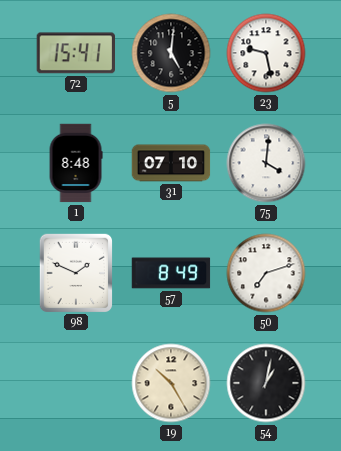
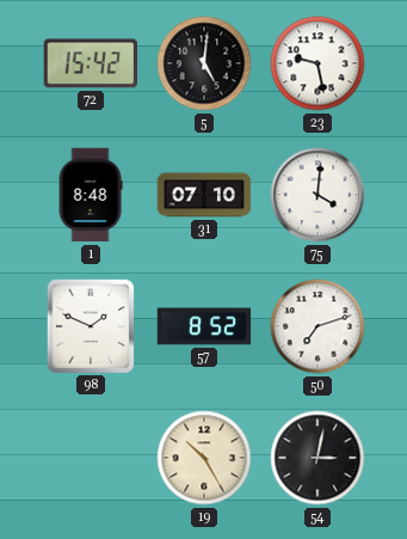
72: 15:41 -> 15:42 (90, 63)
57: 8:49 -> 8:52 (204, 326)
54: 1:02 -> 3:02 (317, 458)
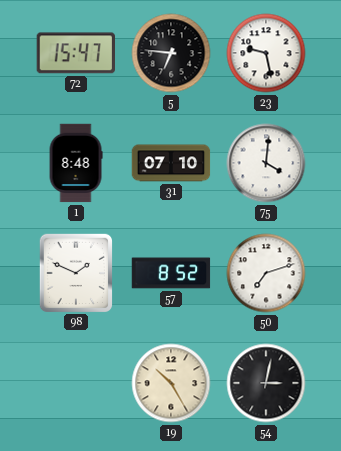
72: 15:42 -> 15:47 (75, 53)
5: 5:01 -> 6:46 (171, 53)
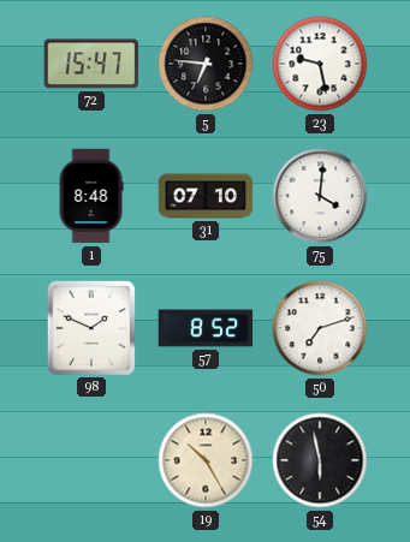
54: 3:02 -> 5:58 (320, 460)
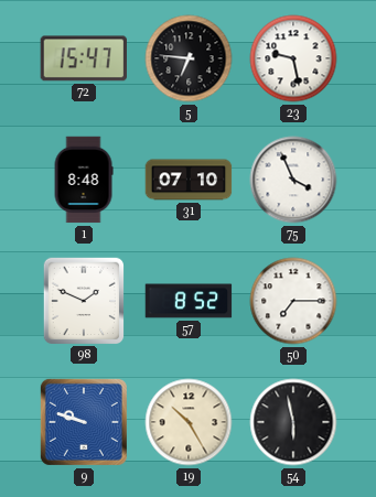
75: 4:01 -> 3:56 (293, 180)
50: 7:12 -> 7:15 (293, 301)
9: none -> 9:48 (84, 422)
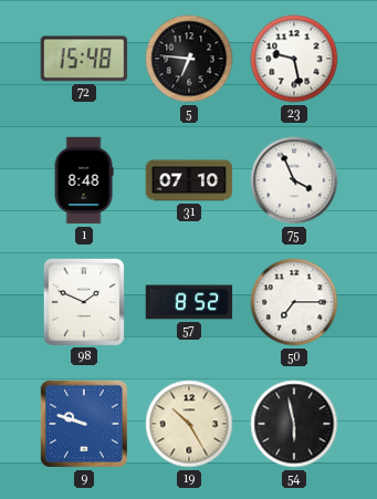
72: 15:47 -> 15:48 (83, 59)
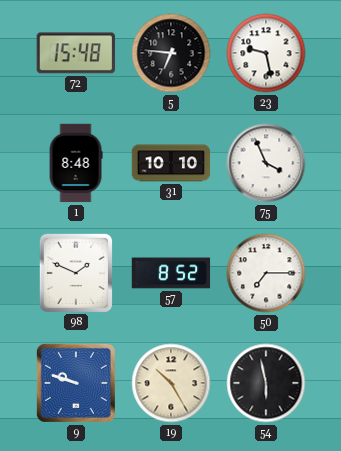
31: 07:10 -> 10:10 (171, 163)
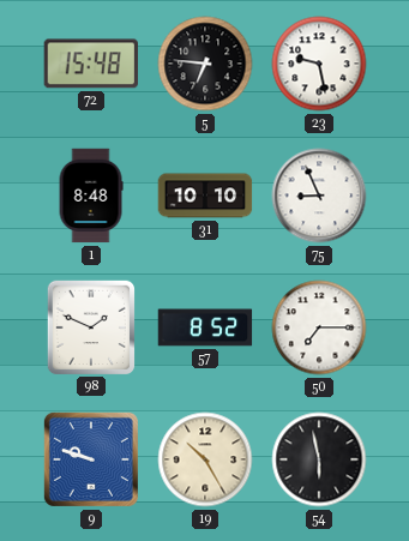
75: 3:56 -> 8:56 (319, 196)
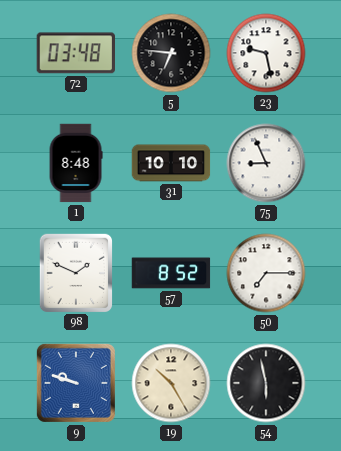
72: 15:48 -> 03:48 (75, 53)
